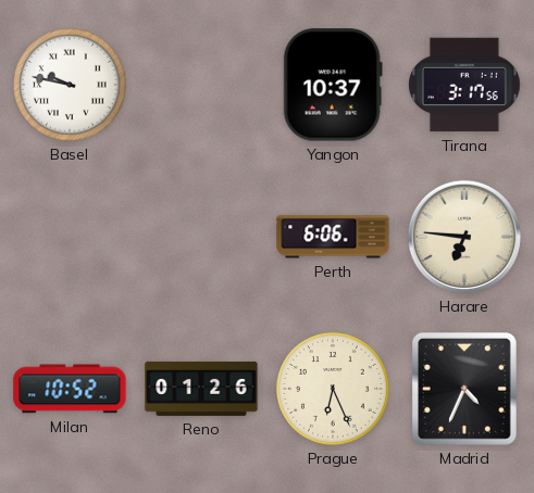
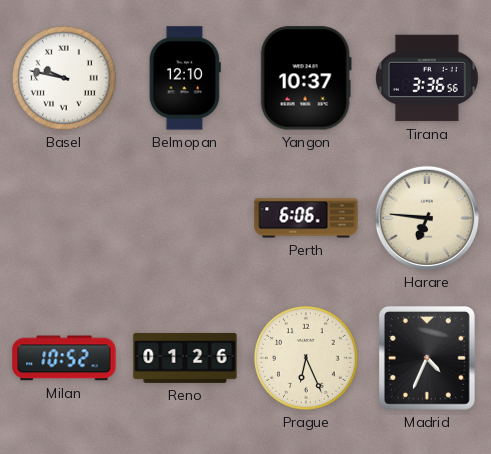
Belmopan: none -> 12:10 (185, 78)
Tirana: 3:17 -> 3:36 (427, 78)
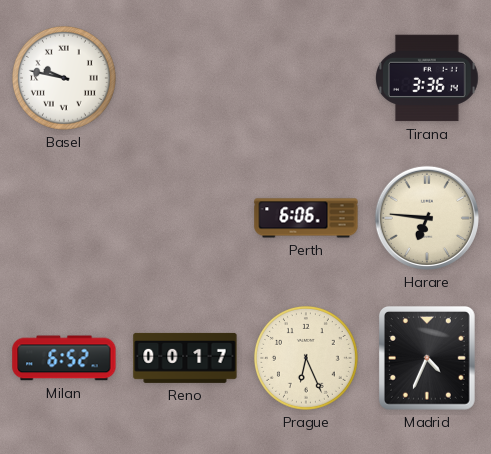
Belmopan: 12:10 -> none (185, 78)
Yangon: 10:37 -> none (306, 78)
Tirana: 3:36:56 -> 3:36:14 (427, 78)
Milan: 10:52 -> 6:52 (64, 358)
Reno: 01:26 -> 00:17 (185, 358)
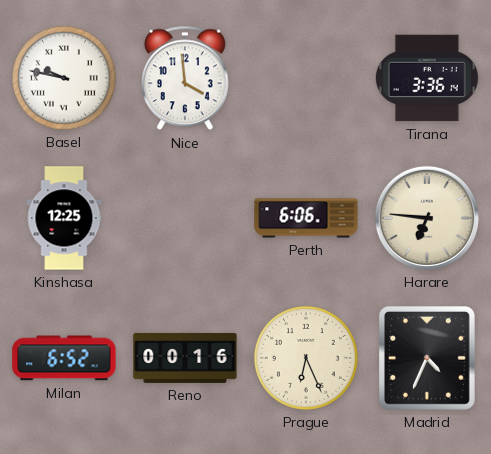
Nice: none -> 3:59 (185, 78)
Kinshasa: none -> 12:25 (64, 218)
Reno: 00:17 -> 00:16 (185, 358)
